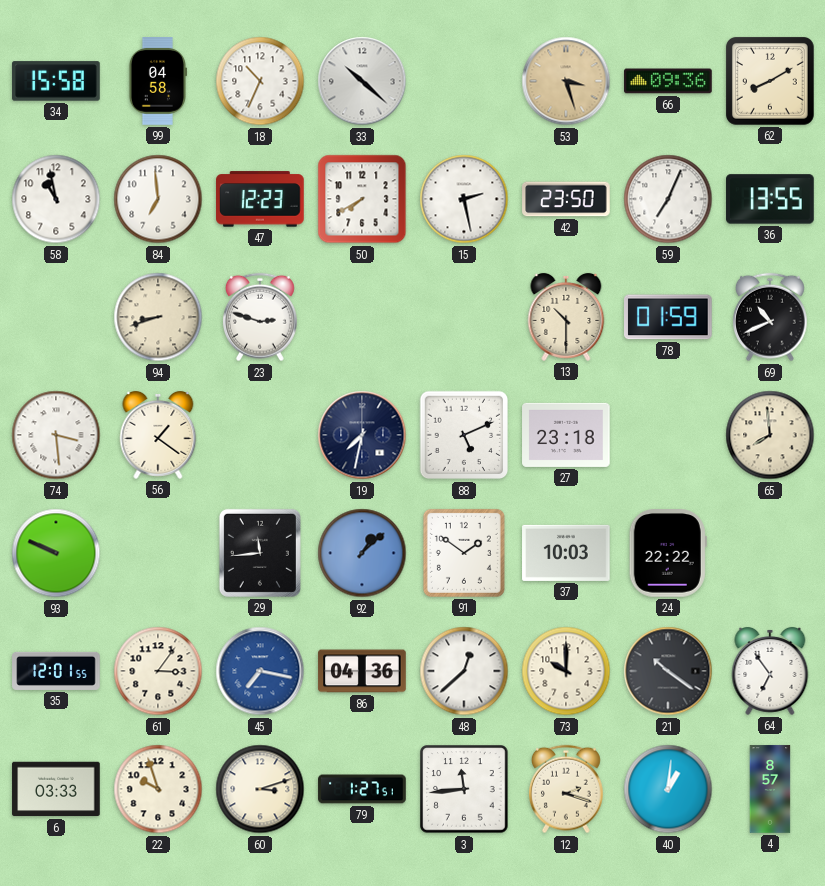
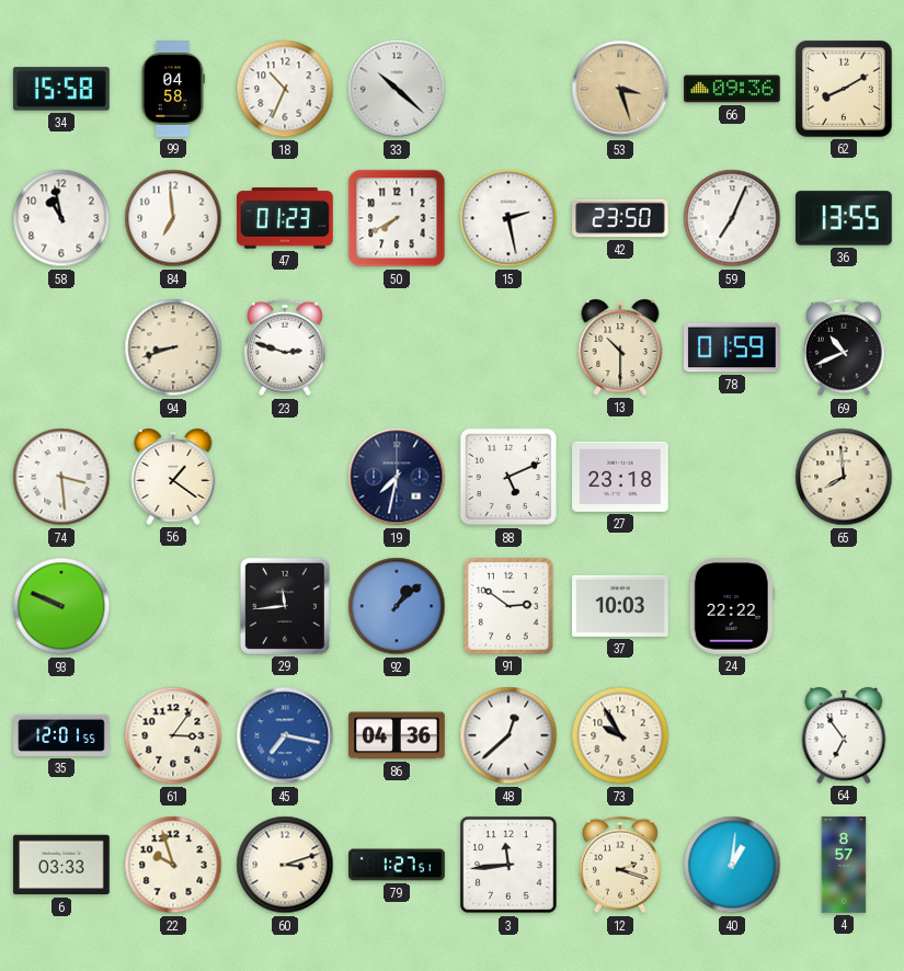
47: 12:23 -> 01:23 (285, 218)
91: 1:51 -> 2:51 (508, 606)
73: 10:00 -> 9:55 (620, 735)
21: 10:21 -> none (668, 671)
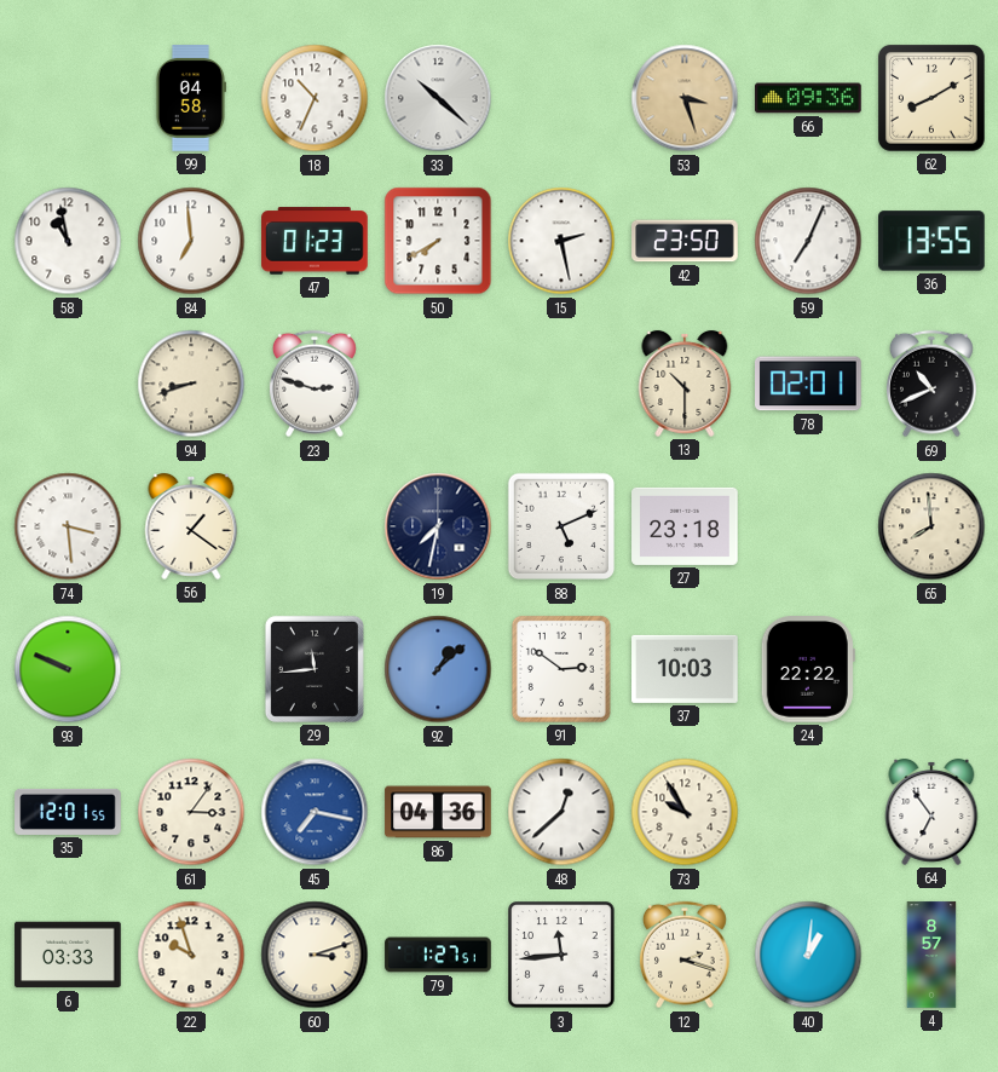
34: 15:58 -> none (61, 89)
78: 01:59 -> 02:01 (809, 384)
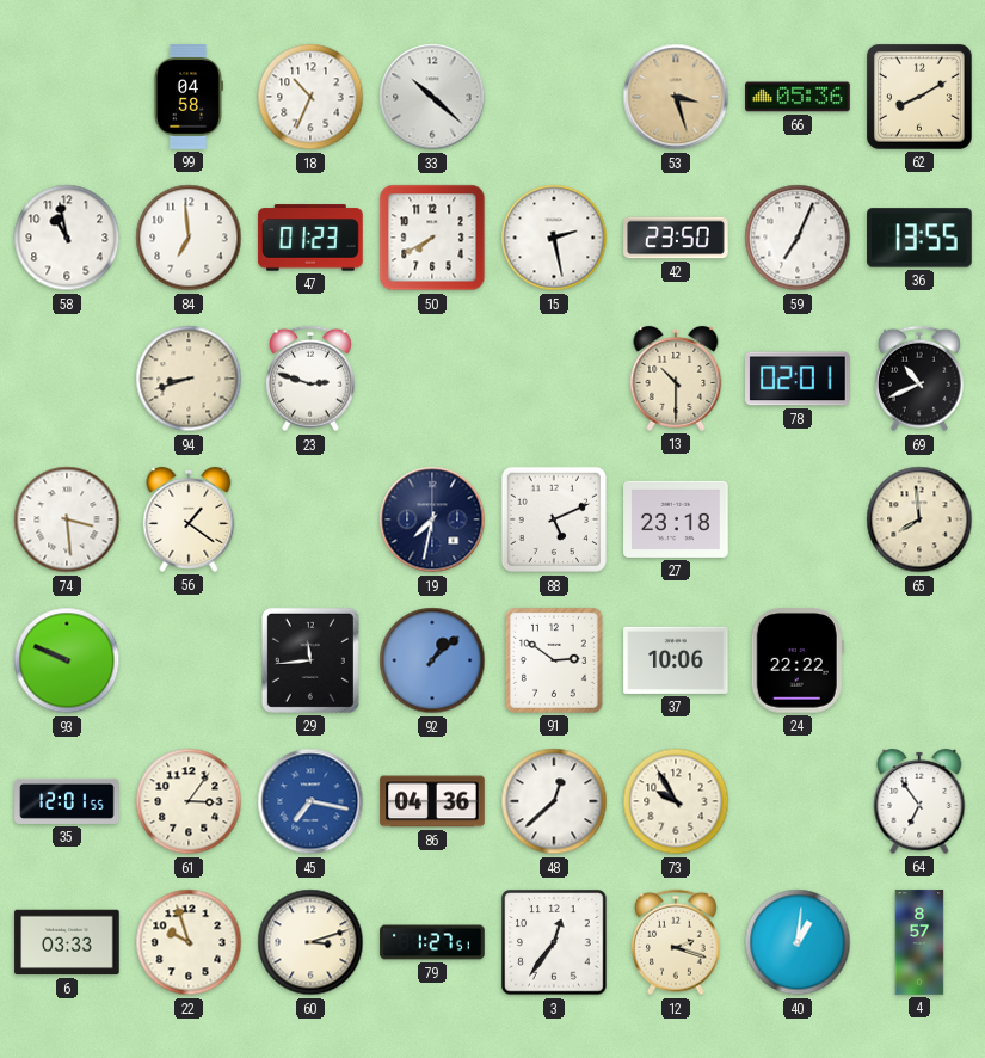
66: 09:36 -> 05:36 (798, 97)
37: 10:03 -> 10:06 (676, 660)
3: 11:44 -> 12:36 (554, 942)
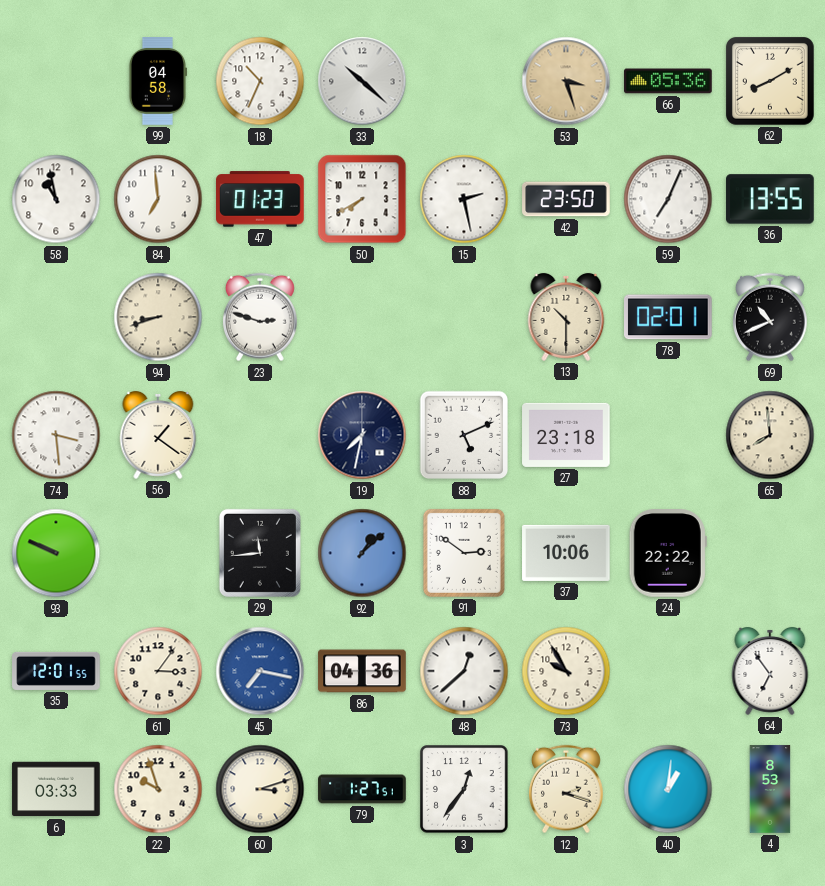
4: 8:57 -> 8:53 (770, 789)
